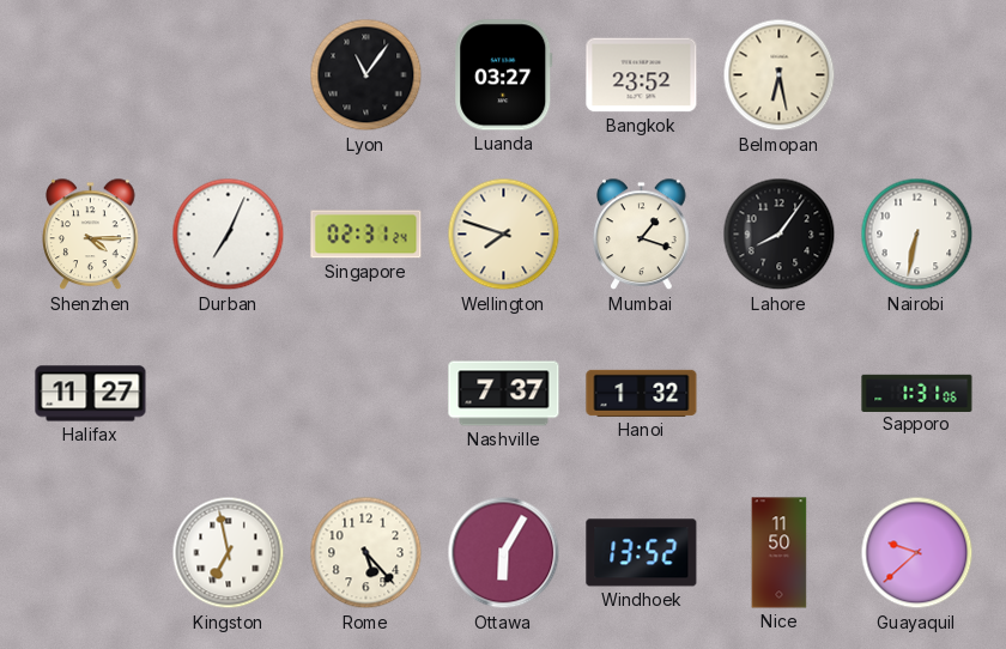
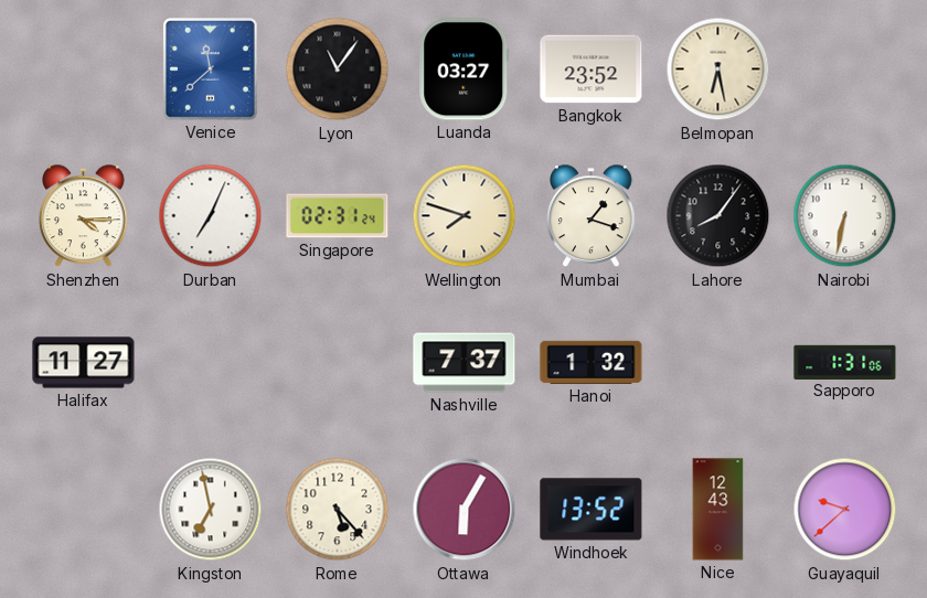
Venice: none -> 11:38 (211, 70)
Nice: 11:50 -> 12:43 (718, 510)
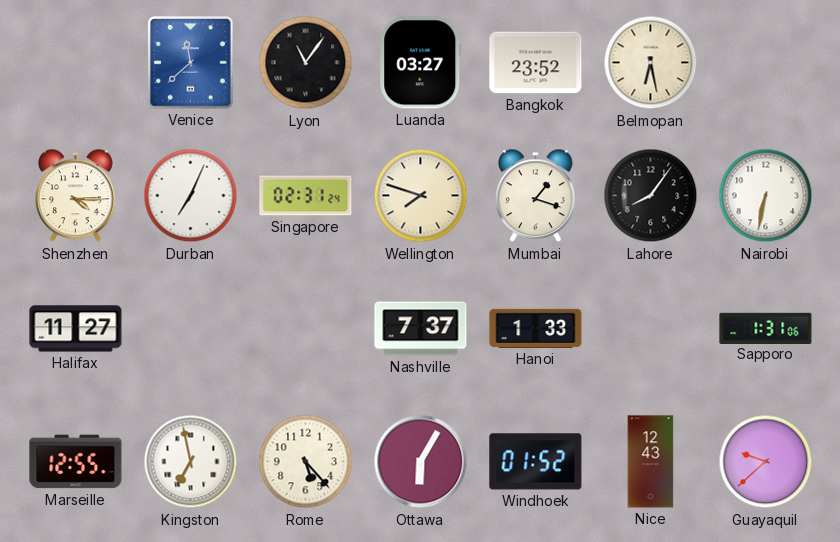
Hanoi: 1:32 -> 1:33 (536, 328)
Marseille: none -> 12:55 (76, 462)
Windhoek: 13:52 -> 01:52 (536, 462)
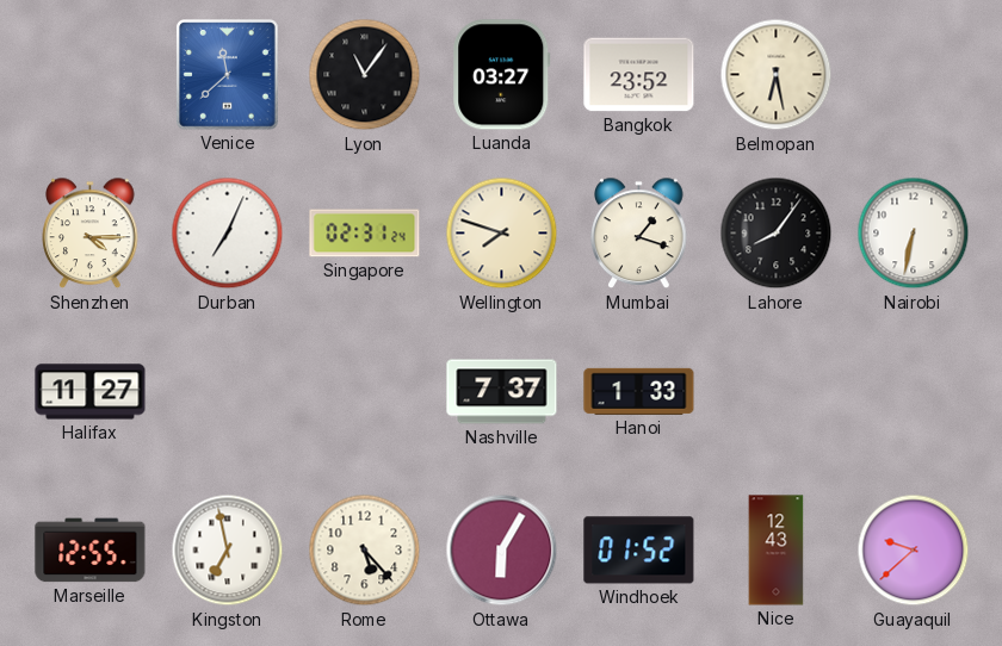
Sapporo: 1:31 -> none (766, 328)
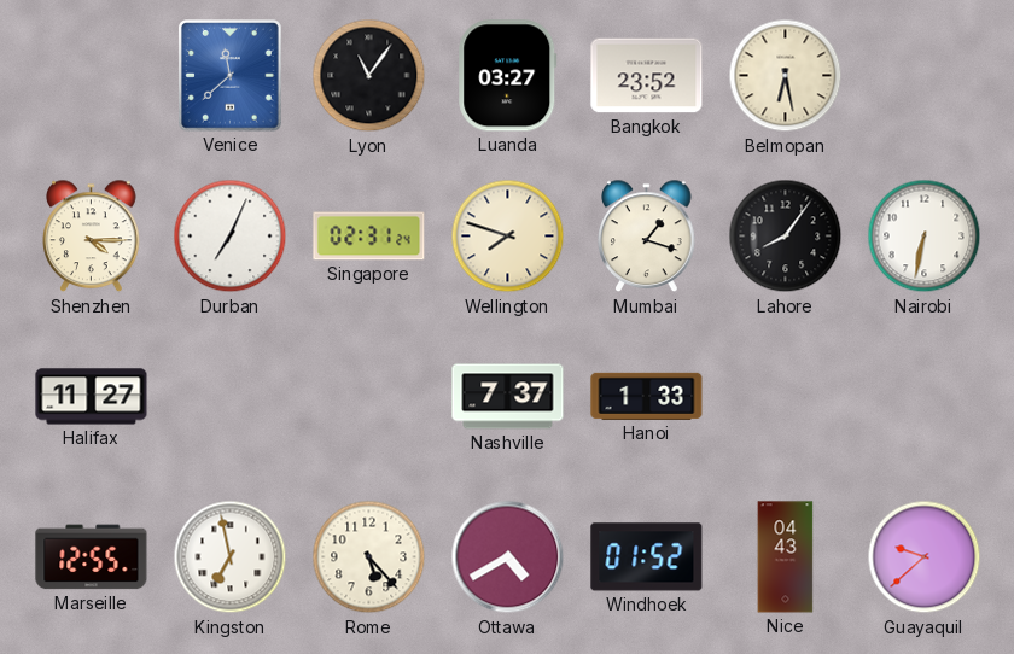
Ottawa: 6:05 -> 4:40 (508, 557)
Nice: 12:43 -> 04:43 (786, 557)
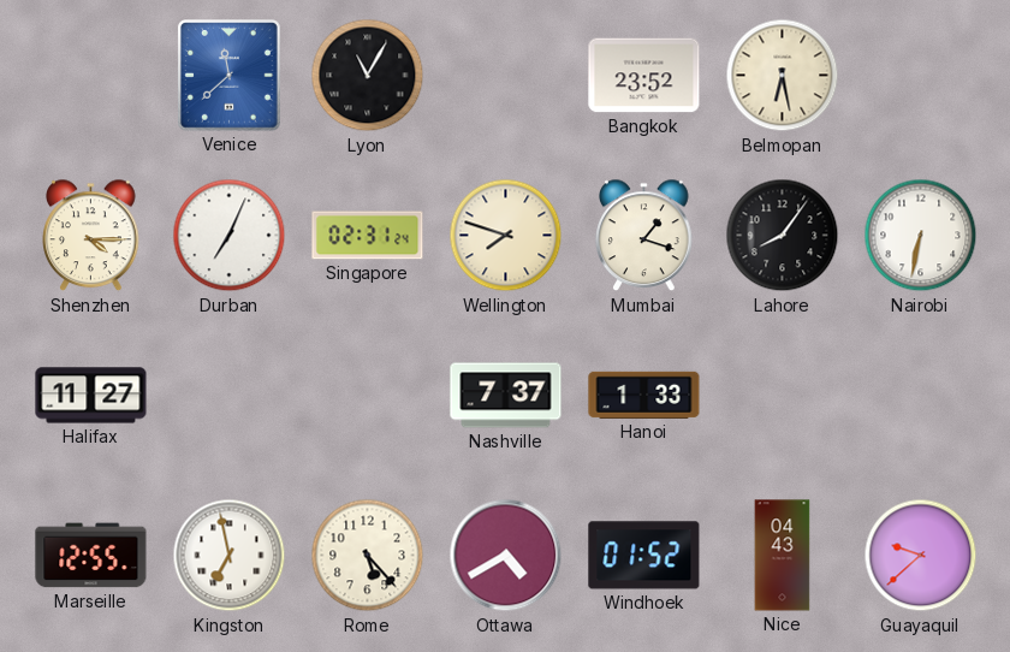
Lyon: 11:06 -> 11:05 (368, 76)
Luanda: 03:27 -> none (508, 76)
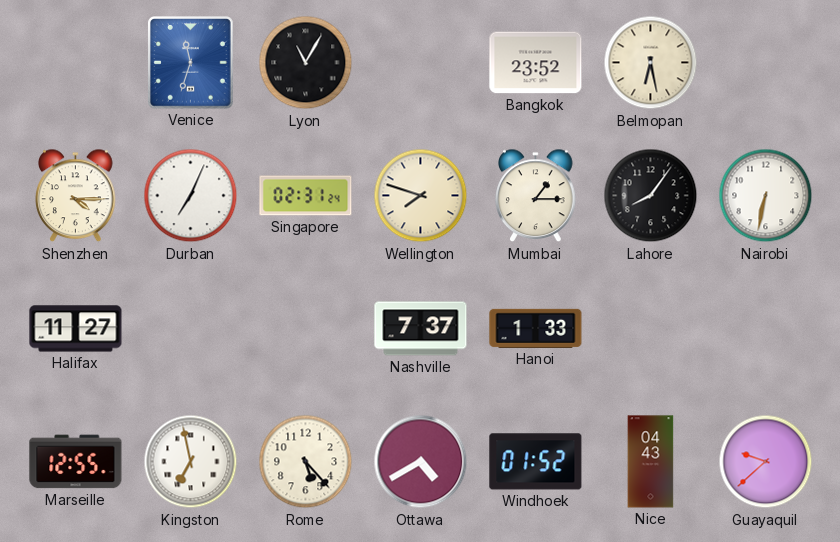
Venice: 11:38 -> 11:33 (191, 63)
Mumbai: 1:18 -> 1:15 (536, 196)
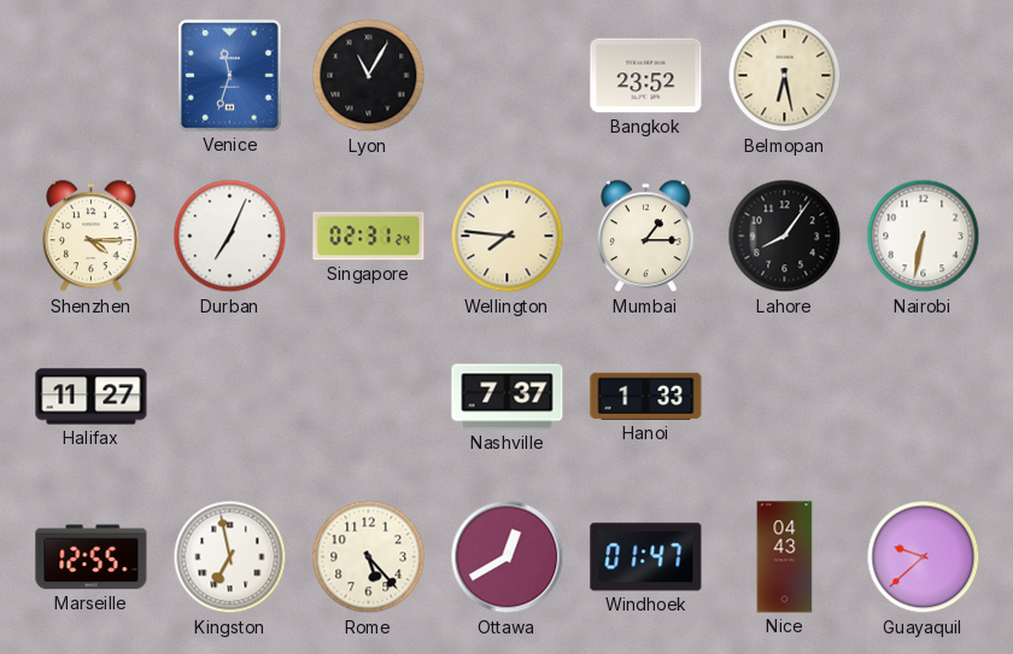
Wellington: 7:48 -> 7:46 (508, 237)
Ottawa: 4:40 -> 12:40 (508, 557)
Windhoek: 01:52 -> 01:47 (646, 557)
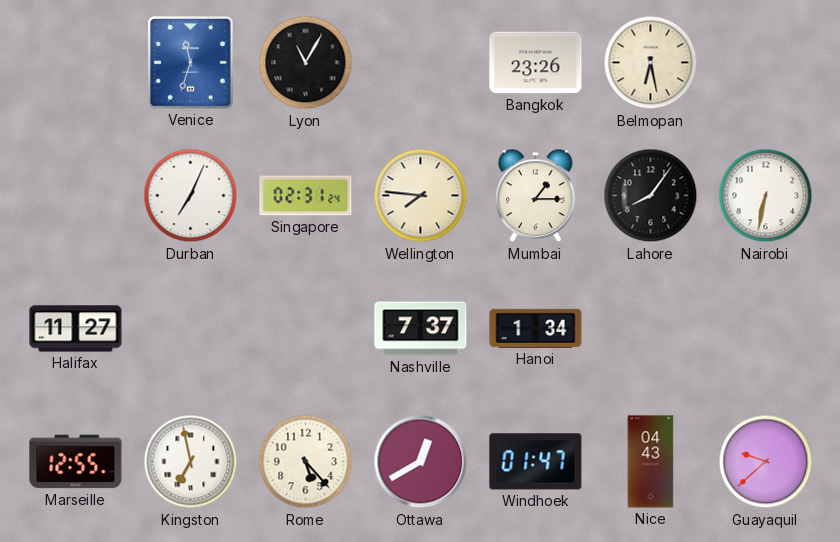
Bangkok: 23:52 -> 23:26 (536, 63)
Shenzhen: 4:15 -> none (92, 237)
Hanoi: 1:33 -> 1:34 (536, 328)
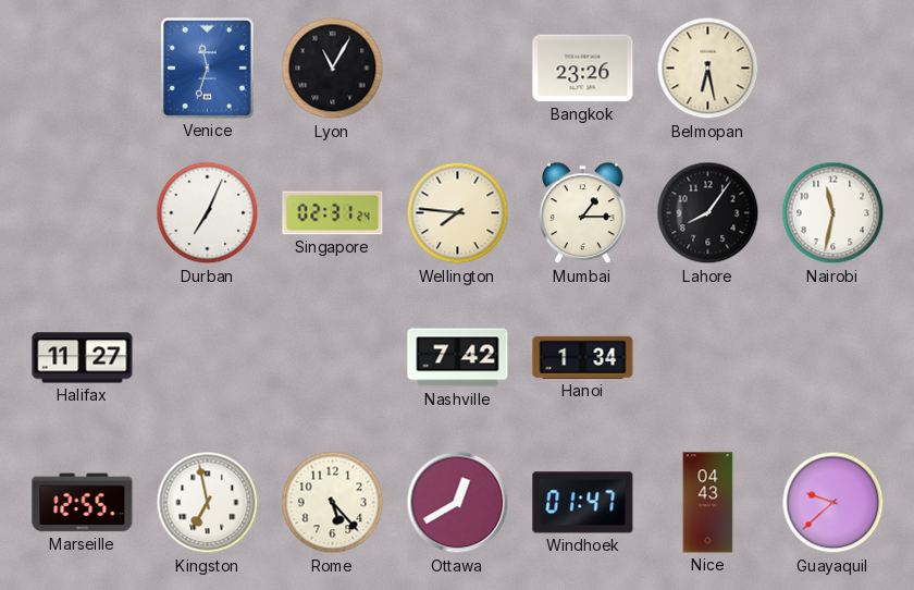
Nairobi: 6:32 -> 11:32 (833, 213)
Nashville: 7:37 -> 7:42 (458, 358)
